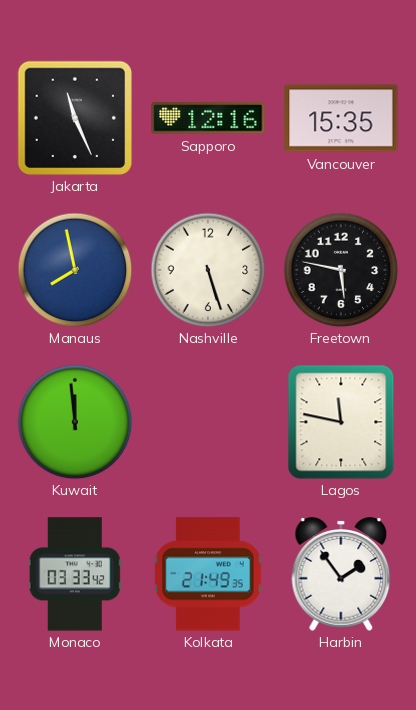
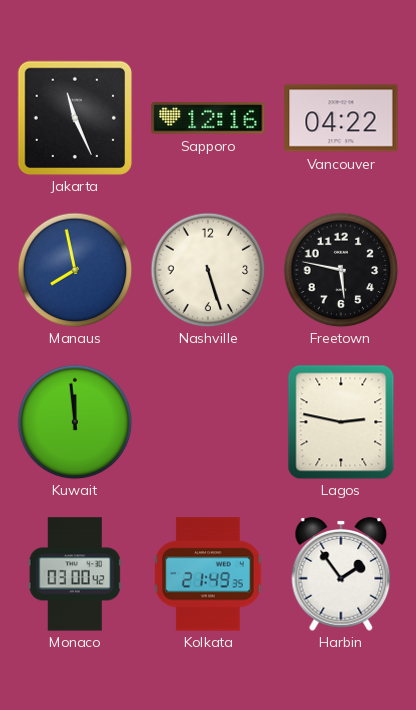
Vancouver: 15:35 -> 04:22 (341, 118)
Lagos: 11:47 -> 2:47 (341, 422)
Monaco: 03:33 -> 03:00 (75, 574)
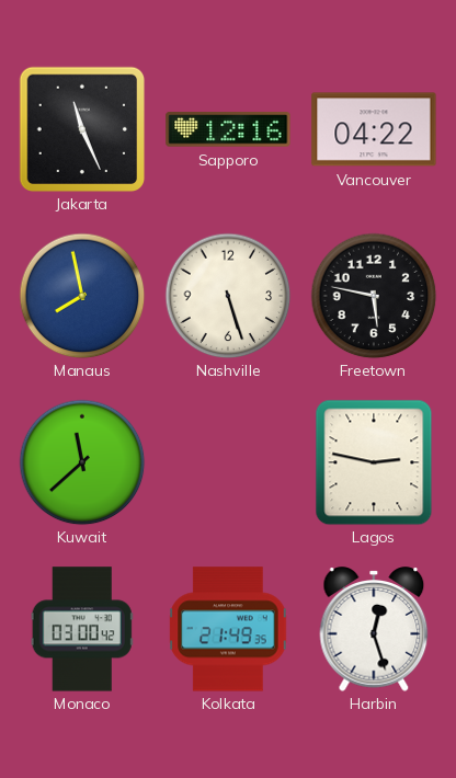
Kuwait: 11:59 -> 11:38 (82, 462)
Harbin: 1:54 -> 12:27 (374, 629)
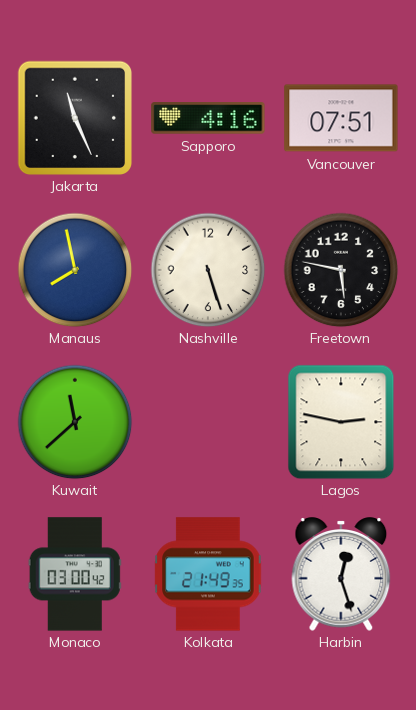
Sapporo: 12:16 -> 4:16 (208, 118)
Vancouver: 04:22 -> 07:51 (341, 118)
